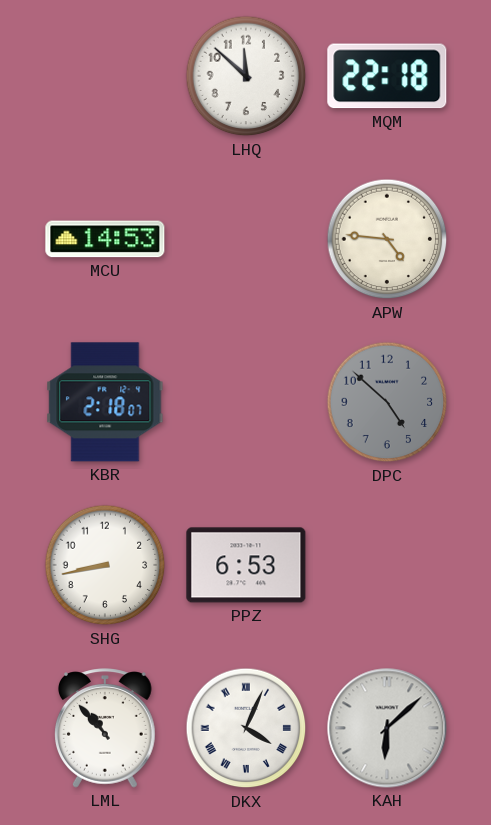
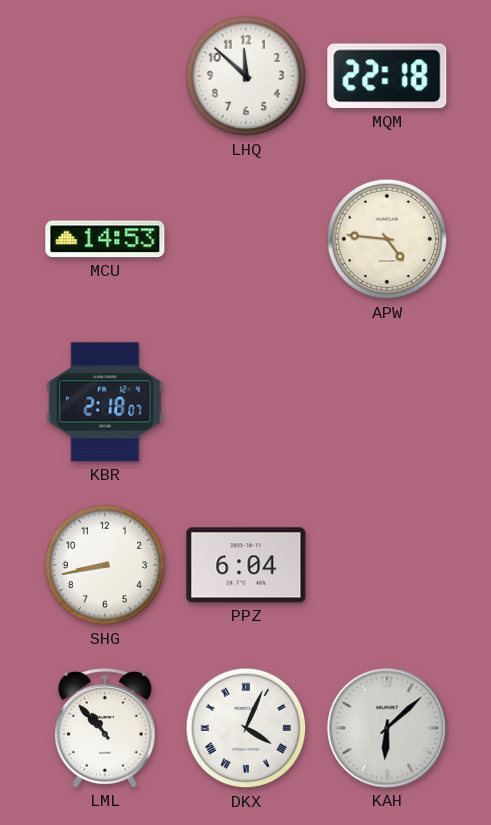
DPC: 4:52 -> none (387, 402)
PPZ: 6:53 -> 6:04 (246, 565)
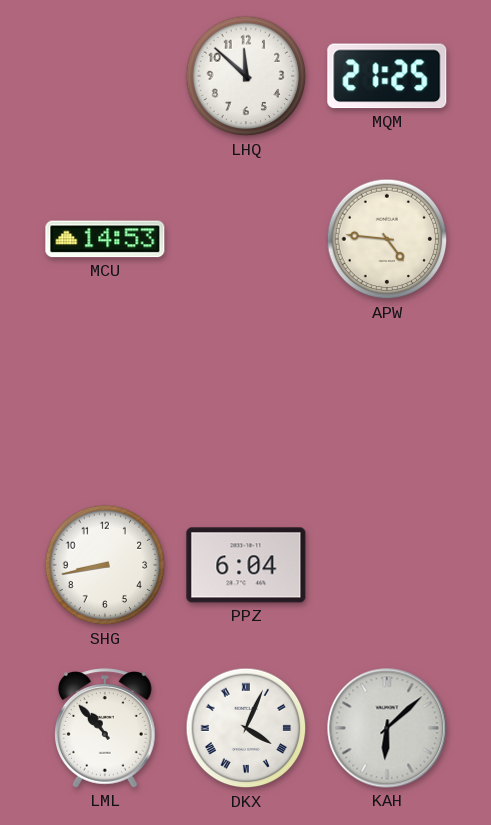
MQM: 22:18 -> 21:25 (387, 76)
KBR: 2:18 -> none (105, 402)
